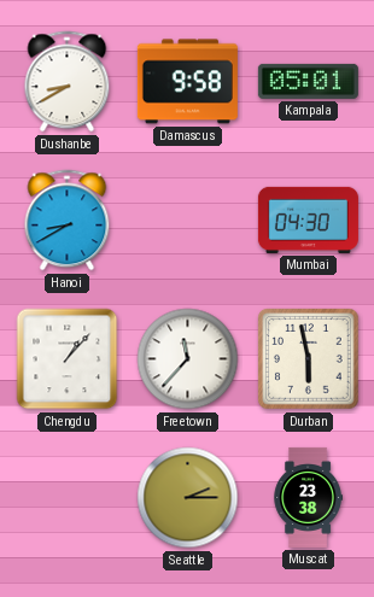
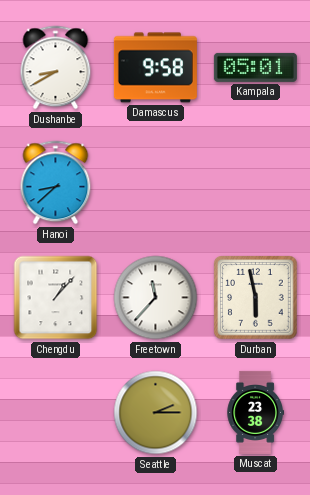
Hanoi: 8:40 -> 8:38 (56, 183)
Mumbai: 04:30 -> none (308, 220)
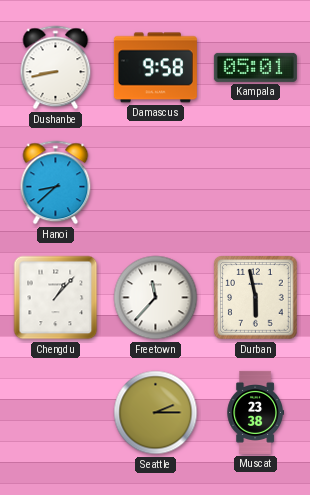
Dushanbe: 8:40 -> 8:43 (56, 68)
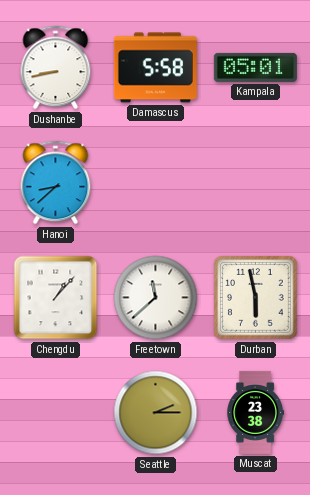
Damascus: 9:58 -> 5:58 (155, 68)
Freetown: 11:37 -> 11:38 (156, 298)
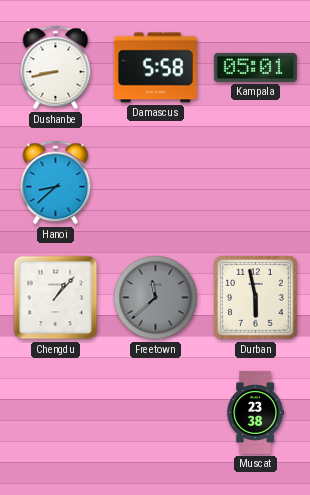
Freetown dial: white -> grey (156, 298)
Seattle: 2:15 -> none (156, 413)
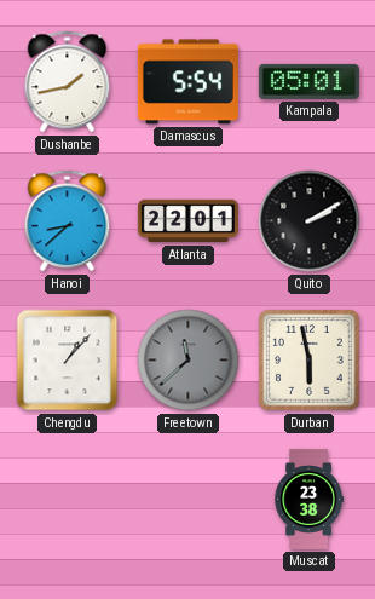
Dushanbe: 8:43 -> 1:43 (68, 82)
Damascus: 5:58 -> 5:54 (187, 82)
Atlanta: none -> 22:01 (187, 221)
Quito: none -> 2:10 (310, 221)
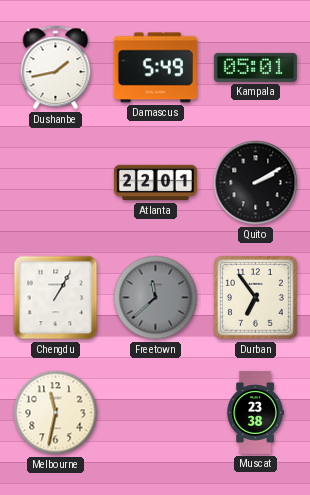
Damascus: 5:54 -> 5:49 (155, 68)
Hanoi: 8:38 -> none (68, 221)
Chengdu: 1:07 -> 1:05 (56, 298)
Durban: 5:58 -> 6:54 (256, 298)
Melbourne: none -> 11:32 (56, 413)
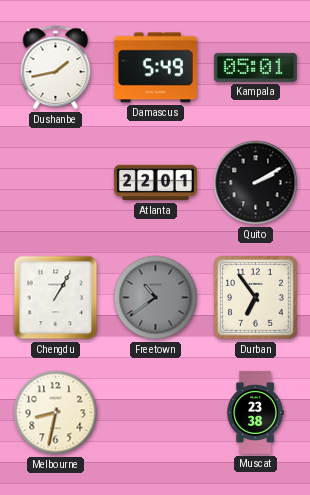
Freetown: 11:38 -> 10:39 (156, 298)
Melbourne: 11:32 -> 8:32 (56, 413)
